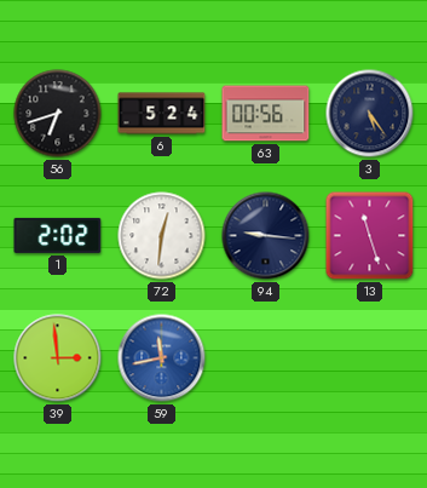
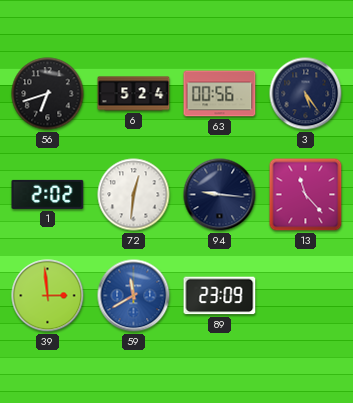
13: 11:27 -> 11:23 (306, 195)
59: 11:43 -> 11:40 (134, 296)
89: none -> 23:09 (220, 296)
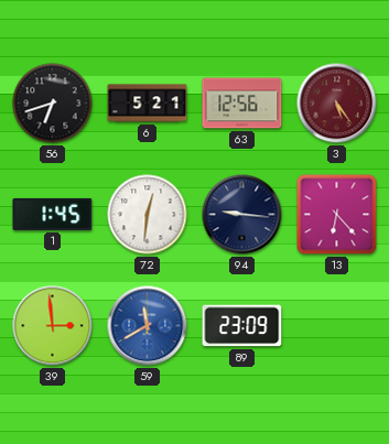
6: 5:24 -> 5:21 (148, 104)
63: 00:56 -> 12:56 (242, 104)
3 dial: navy -> burgundy (337, 104)
1: 2:02 -> 1:45 (53, 214)
13: 11:23 -> 6:23 (337, 215)
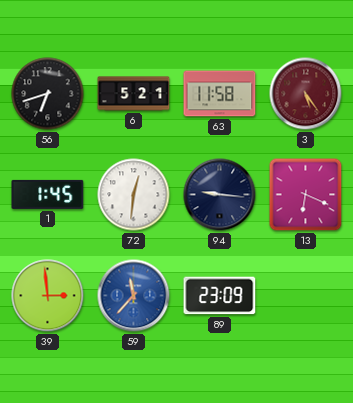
63: 12:56 -> 11:58 (220, 94)
13: 6:23 -> 6:19 (306, 195)
59: 11:40 -> 11:37 (134, 296)
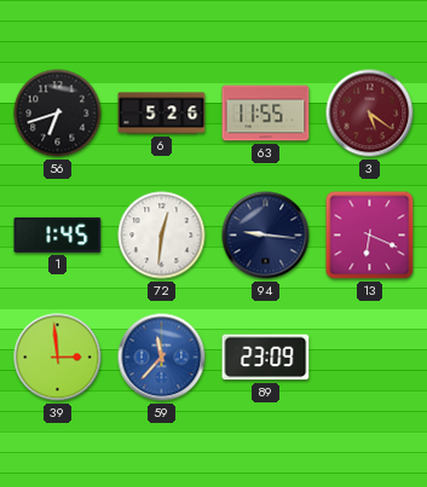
6: 5:21 -> 5:26 (162, 114)
63: 11:58 -> 11:55 (266, 114)
3: 5:24 -> 5:21 (370, 114)
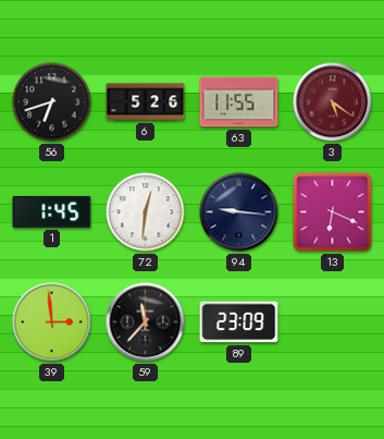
59 dial: blue -> black (146, 322)
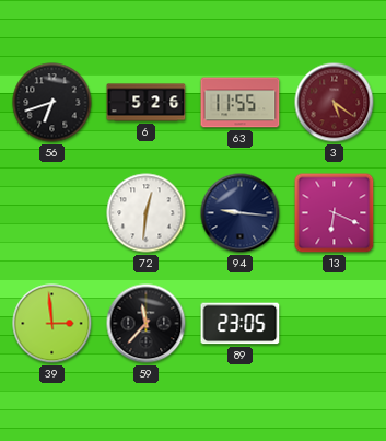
1: 1:45 -> none (52, 211)
89: 23:09 -> 23:05 (241, 324)
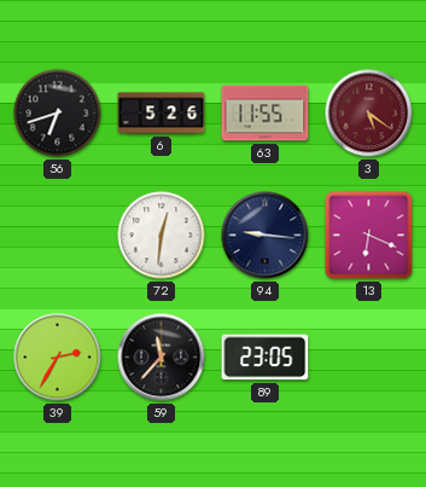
39: 2:59 -> 2:35 (58, 358)
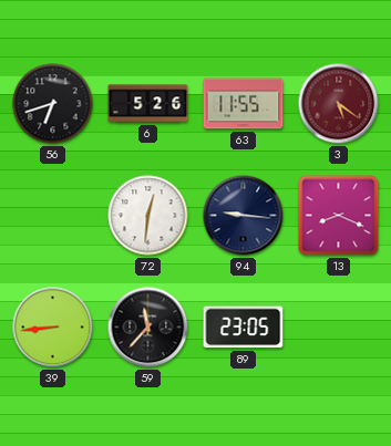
13: 6:19 -> 8:19 (339, 216)
39: 2:35 -> 8:44 (53, 328)
